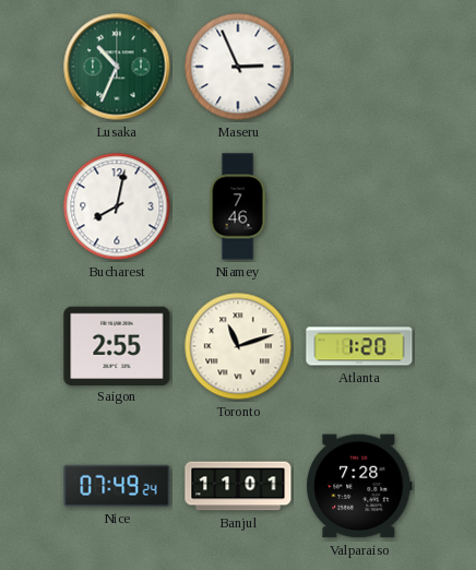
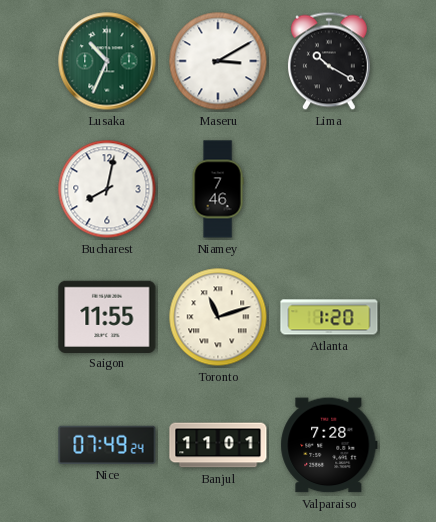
Maseru: 2:56 -> 3:10 (218, 61)
Lima: none -> 10:20 (329, 61)
Saigon: 2:55 -> 11:55 (107, 316)
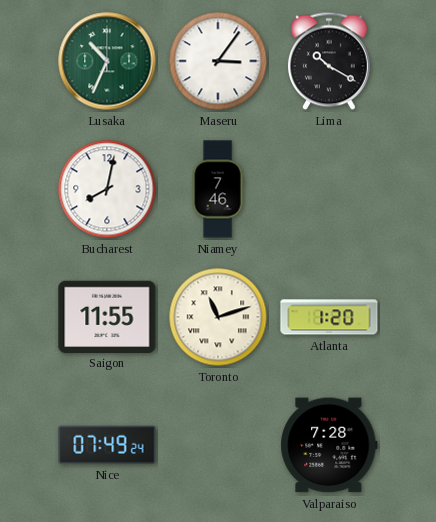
Maseru: 3:10 -> 3:06 (218, 61)
Banjul: 11:01 -> none (218, 445)
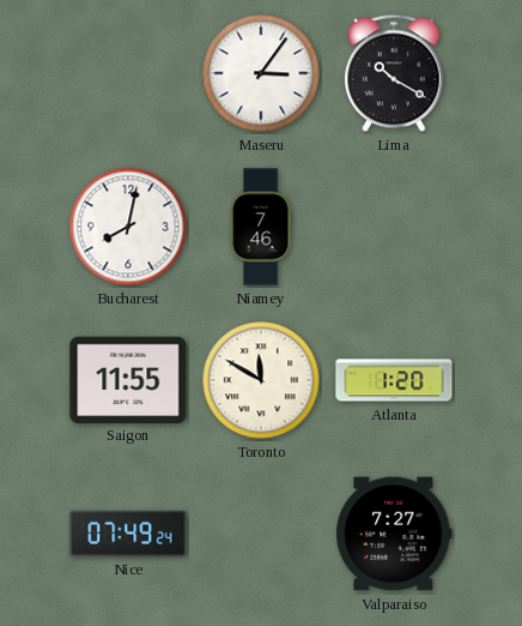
Lusaka: 10:34 -> none (107, 61)
Toronto: 11:12 -> 11:50 (261, 380)
Valparaiso: 7:28 -> 7:27 (394, 534)
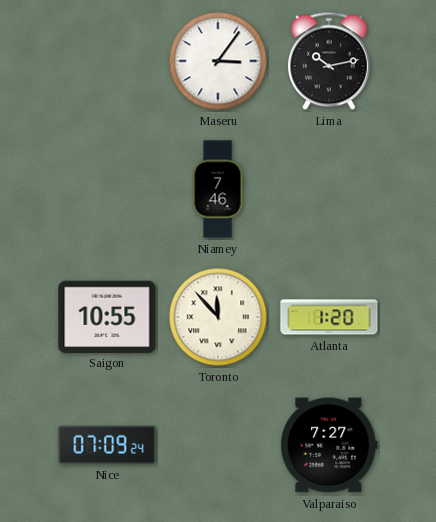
Lima: 10:20 -> 10:13 (329, 61)
Bucharest: 8:02 -> none (128, 227)
Saigon: 11:55 -> 10:55 (107, 316)
Toronto: 11:50 -> 11:53 (218, 317)
Nice: 07:49 -> 07:09 (107, 445)
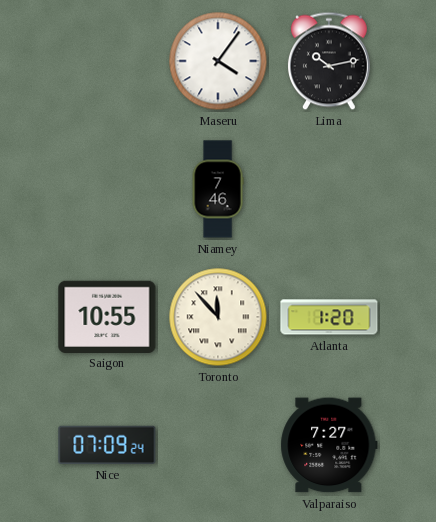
Maseru: 3:06 -> 4:06 (218, 61)
